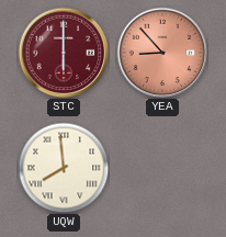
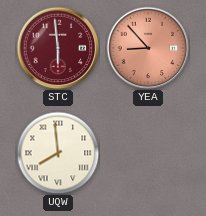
STC: 6:00 -> 5:59 (58, 48)
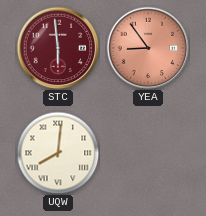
YEA: 8:53 -> 8:54 (148, 48)
UQW: 7:59 -> 8:01 (58, 153)
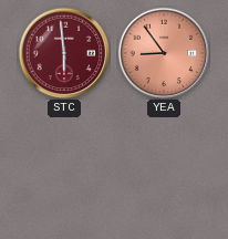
UQW: 8:01 -> none (58, 153)
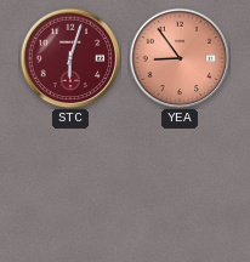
STC: 5:59 -> 6:03 (70, 58)
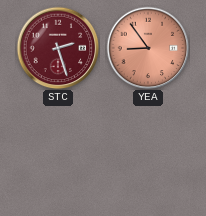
STC: 6:03 -> 2:27 (58, 48)
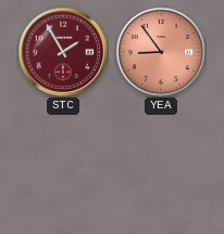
STC: 2:27 -> 1:55 (63, 52)
